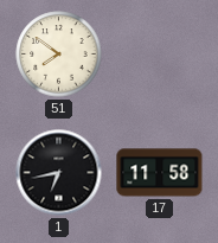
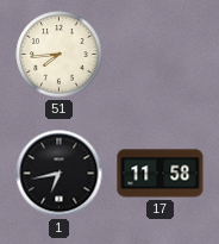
51: 7:51 -> 7:44 (60, 55)
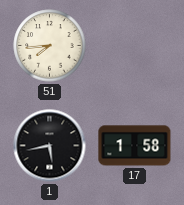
1: 6:43 -> 5:43 (50, 146)
17: 11:58 -> 1:58 (135, 146)
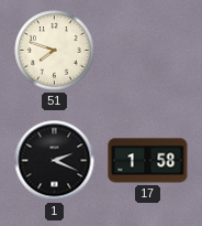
51: 7:44 -> 7:48 (55, 51)
1: 5:43 -> 2:19 (55, 161)
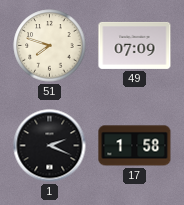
49: none -> 07:09 (135, 45)
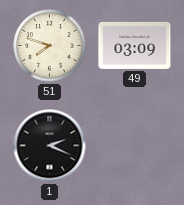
49: 07:09 -> 03:09 (135, 45)
17: 1:58 -> none (135, 146)
